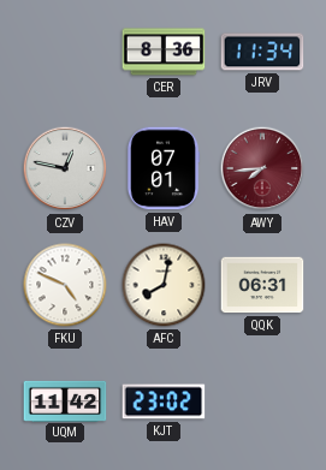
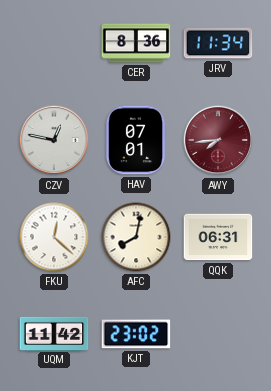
FKU: 4:49 -> 12:22 (54, 237)
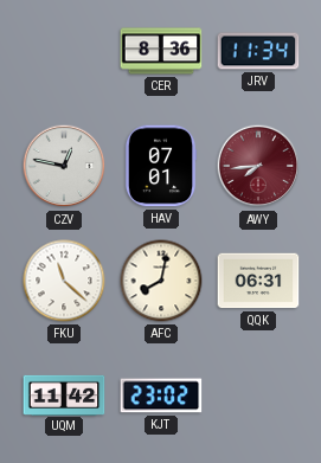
FKU: 12:22 -> 11:22 (64, 281)
